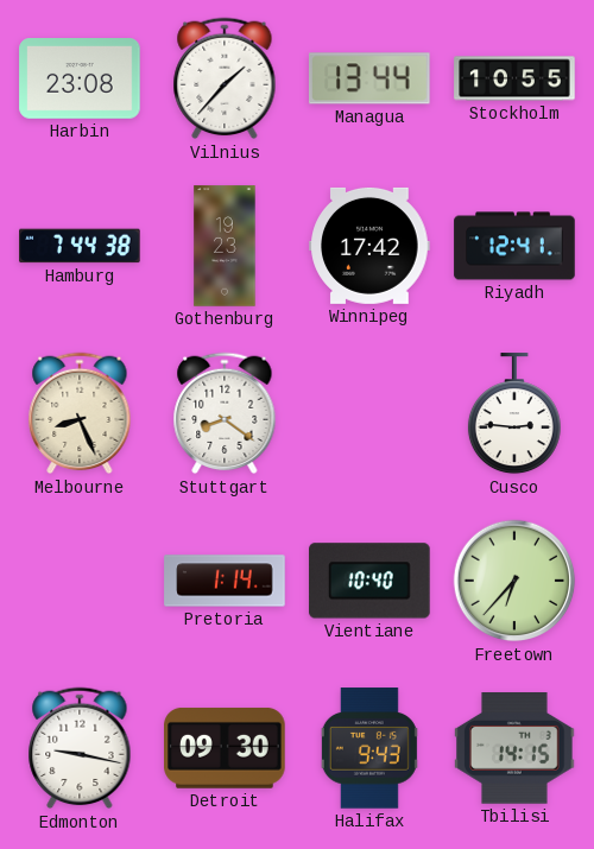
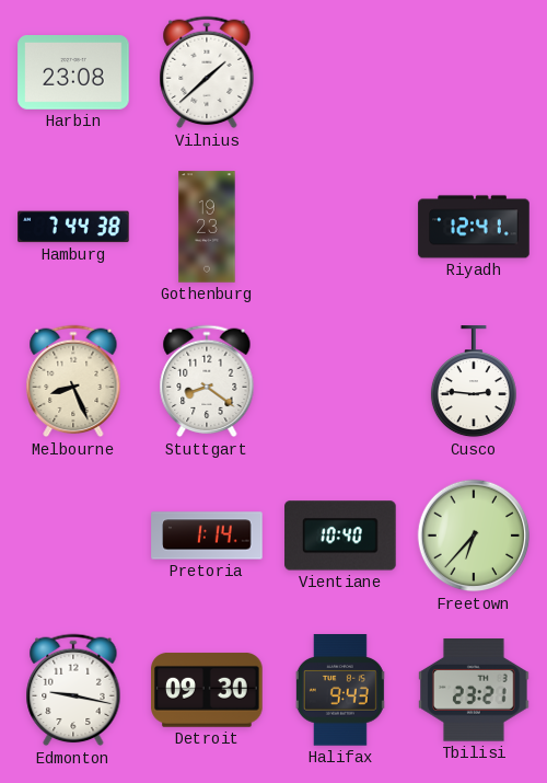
Vilnius: 1:37 -> 1:38 (207, 72)
Managua: 13:44 -> none (371, 78)
Stockholm: 10:55 -> none (514, 78)
Winnipeg: 17:42 -> none (369, 246)
Tbilisi: 14:15 -> 23:21 (474, 690)
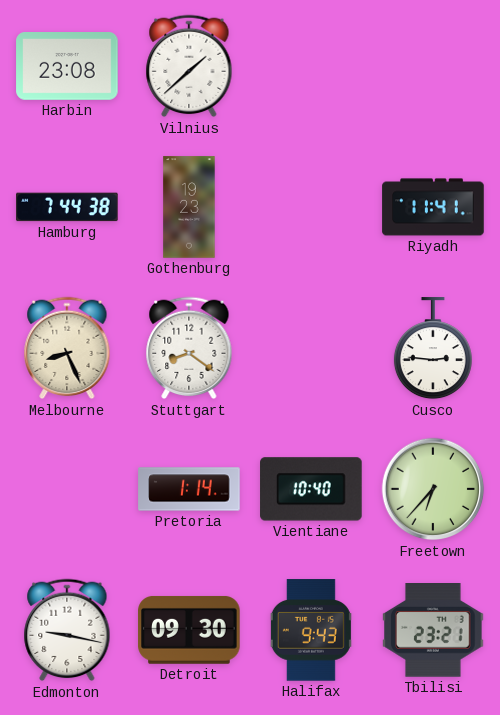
Riyadh: 12:41 -> 11:41 (433, 207)
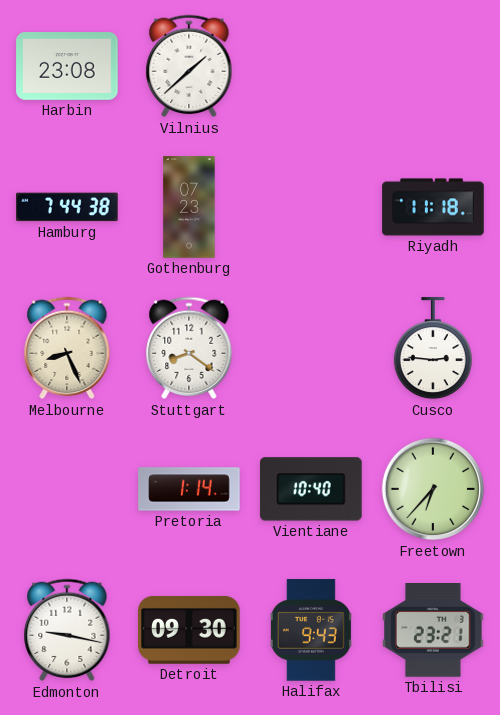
Gothenburg: 19:23 -> 07:23 (189, 207)
Riyadh: 11:41 -> 11:18 (433, 207)
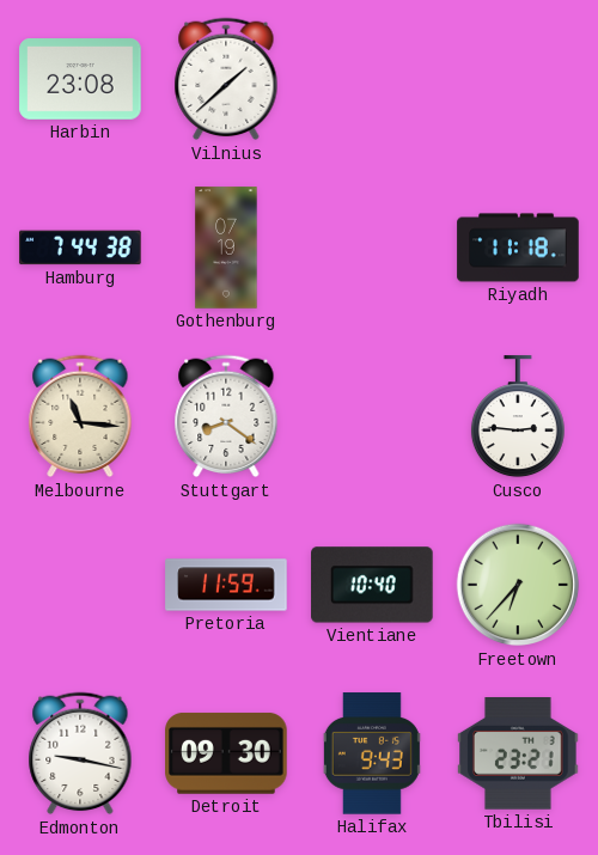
Gothenburg: 07:23 -> 07:19 (226, 248)
Melbourne: 8:26 -> 11:16 (80, 416)
Pretoria: 1:14 -> 11:59 (226, 585)
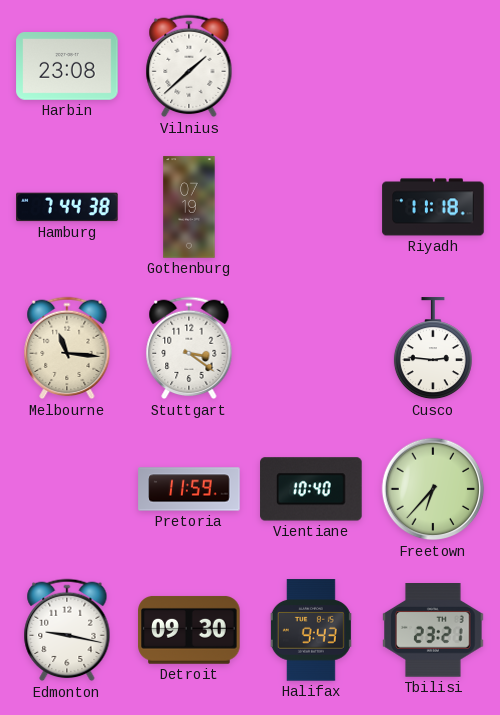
Stuttgart: 8:21 -> 3:21 (189, 348)
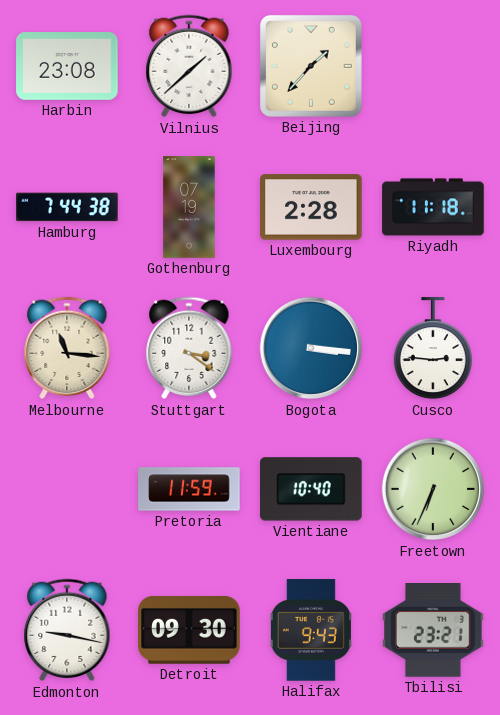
Beijing: none -> 1:37 (311, 66)
Luxembourg: none -> 2:28 (311, 207)
Bogota: none -> 3:16 (311, 348)
Freetown: 6:37 -> 6:34 (433, 489)
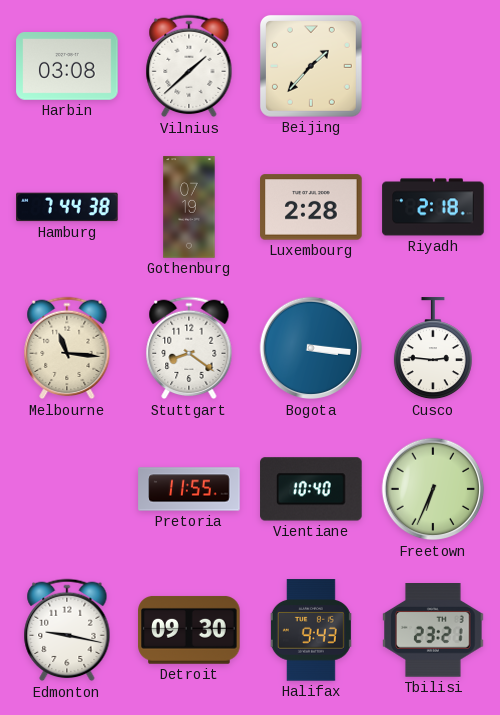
Harbin: 23:08 -> 03:08 (67, 67)
Riyadh: 11:18 -> 2:18 (433, 207)
Stuttgart: 3:21 -> 8:21 (189, 348)
Pretoria: 11:59 -> 11:55 (189, 489)
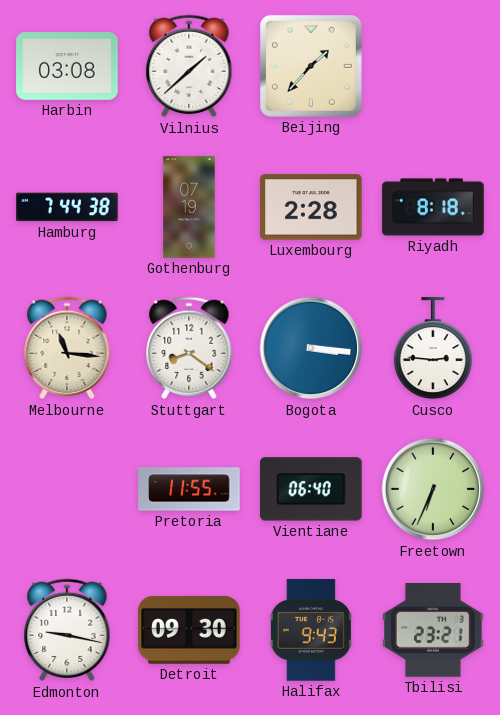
Riyadh: 2:18 -> 8:18 (433, 207)
Vientiane: 10:40 -> 06:40 (311, 489)
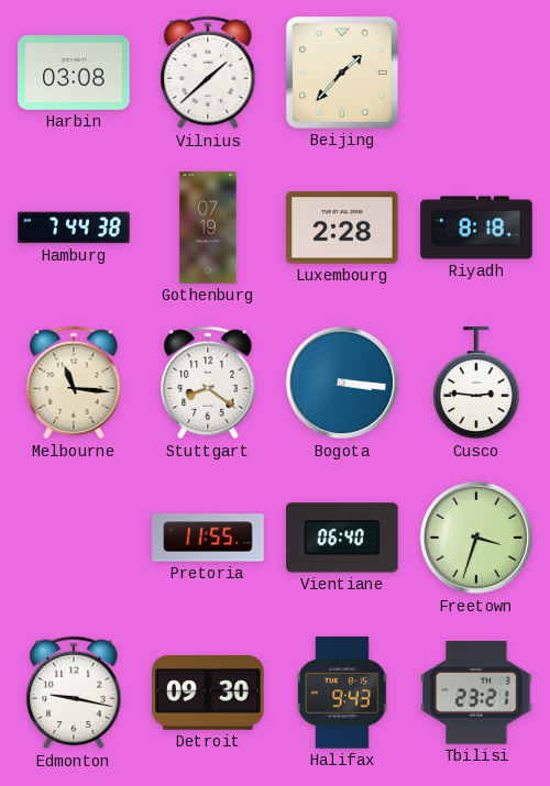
Freetown: 6:34 -> 3:33 (476, 538)
